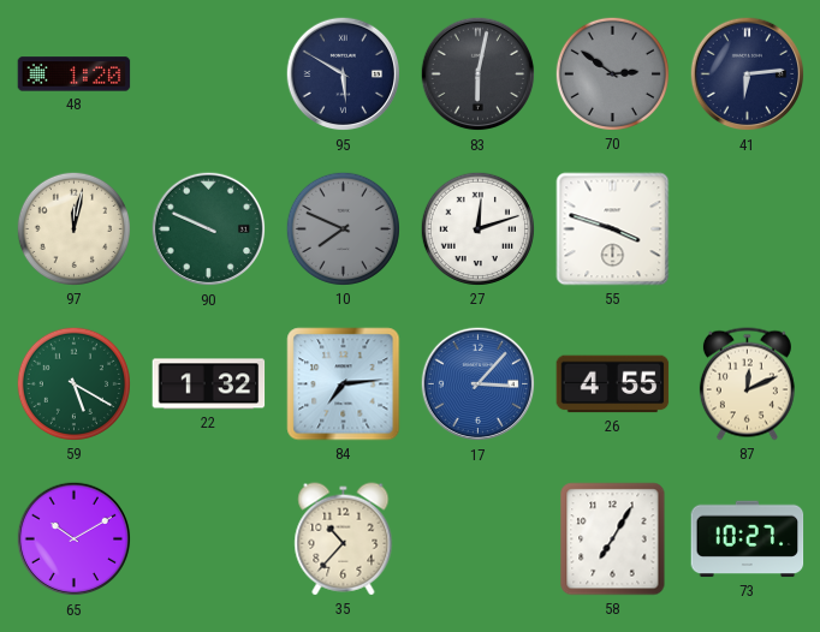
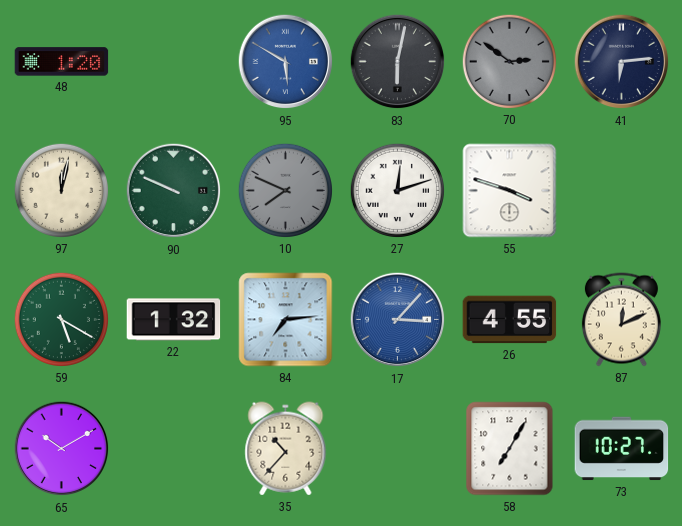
95 dial: navy -> blue (286, 62)
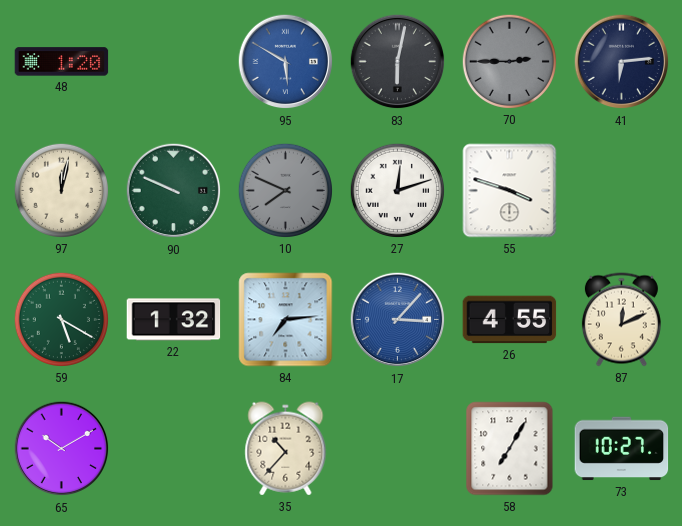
70: 2:51 -> 2:45 (509, 61)
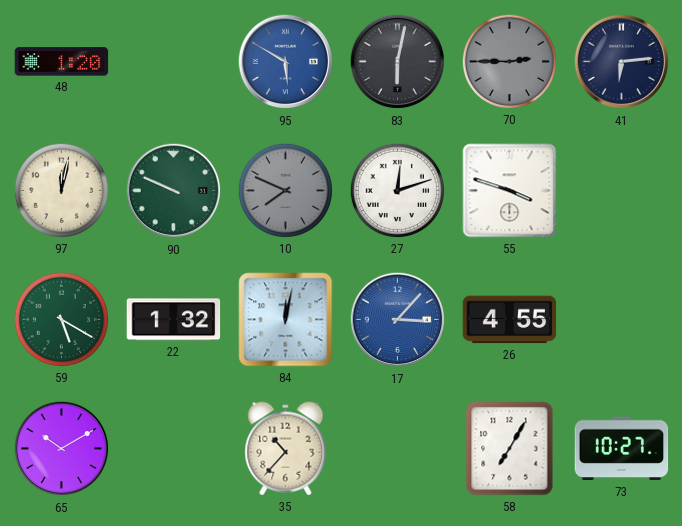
84: 7:14 -> 12:02 (286, 320)
87: 12:11 -> none (621, 320)
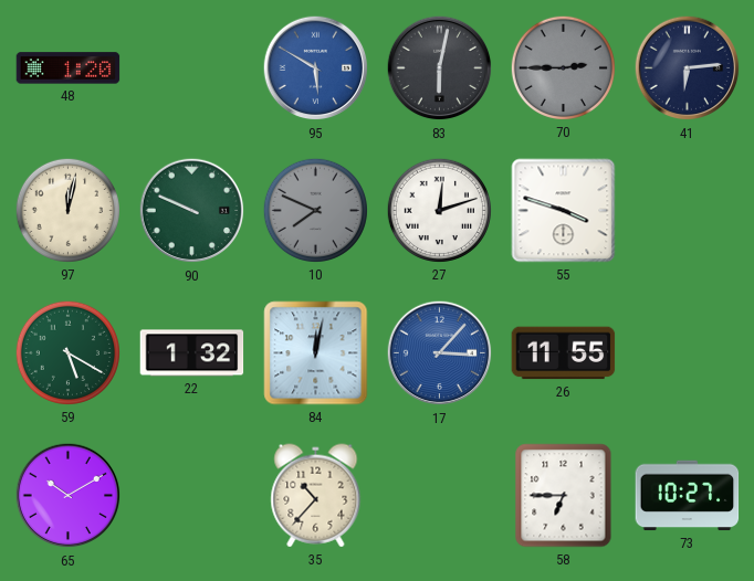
26: 4:55 -> 11:55 (564, 353)
58: 7:05 -> 6:45 (564, 496)
